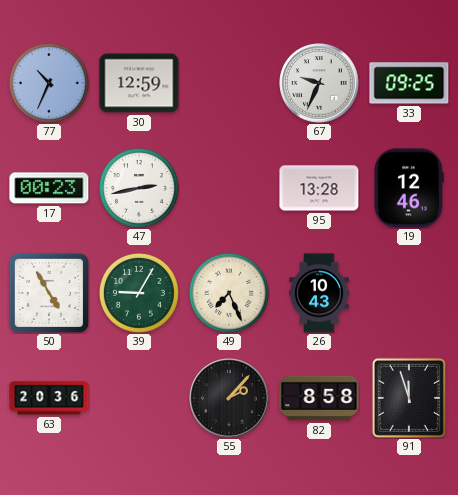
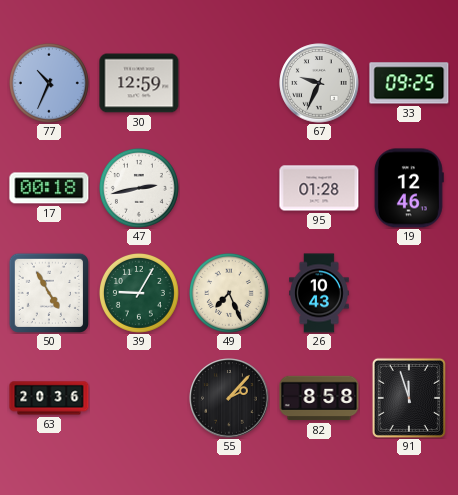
17: 00:23 -> 00:18 (49, 188)
95: 13:28 -> 01:28 (319, 188)
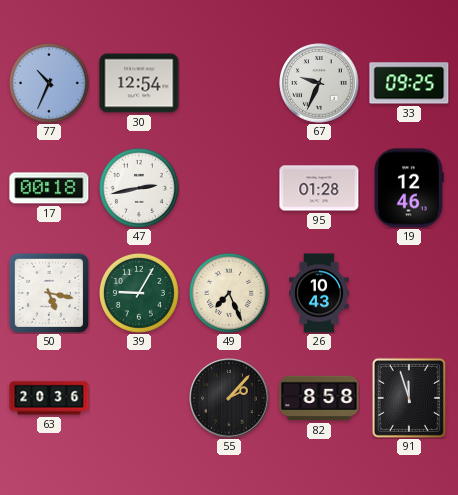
30: 12:59 -> 12:54 (139, 83)
50: 4:55 -> 5:17 (48, 292)
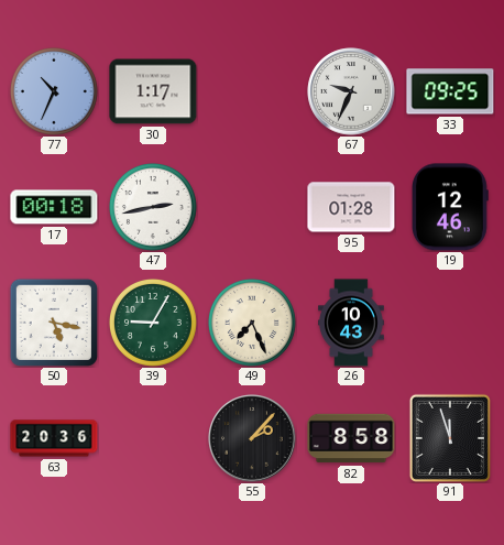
30: 12:54 -> 1:17 (153, 91)
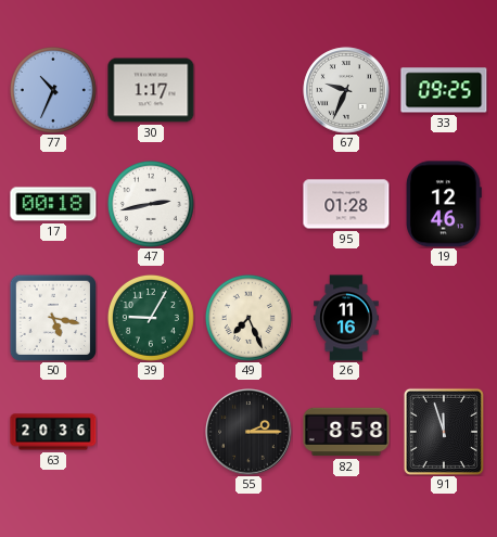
26: 10:43 -> 11:16 (347, 318)
55: 2:07 -> 2:15 (248, 432)
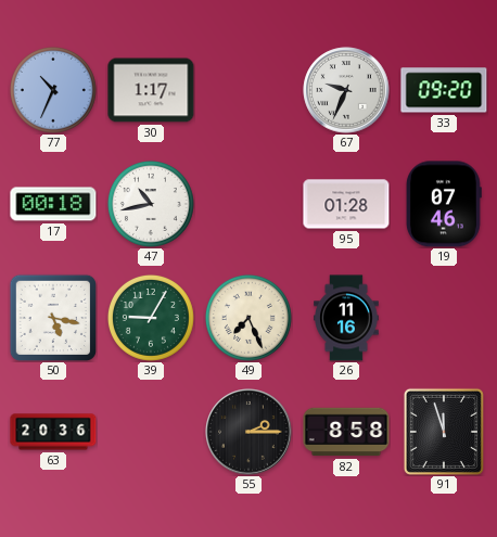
33: 09:25 -> 09:20 (444, 90)
47: 2:43 -> 10:43 (151, 204)
19: 12:46 -> 07:46 (444, 204)
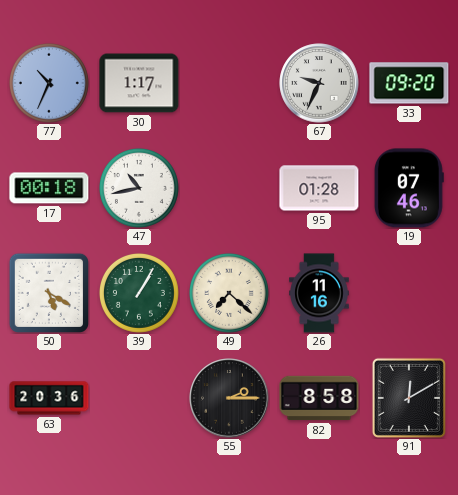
50: 5:17 -> 5:20 (48, 292)
39: 9:05 -> 1:05 (139, 293)
49: 7:26 -> 7:22 (229, 293)
91: 11:57 -> 12:10 (409, 398)
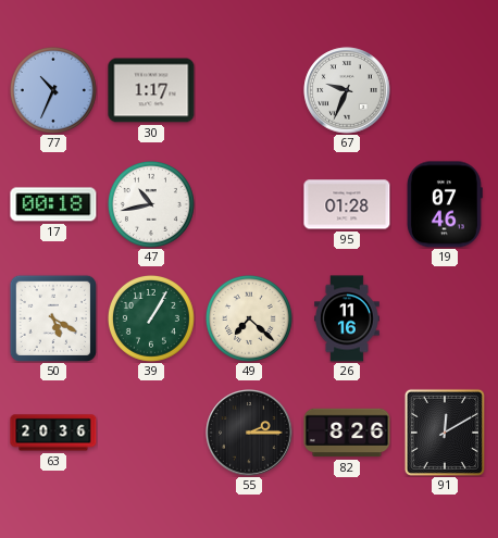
33: 09:20 -> none (409, 83)
82: 8:58 -> 8:26 (347, 433)
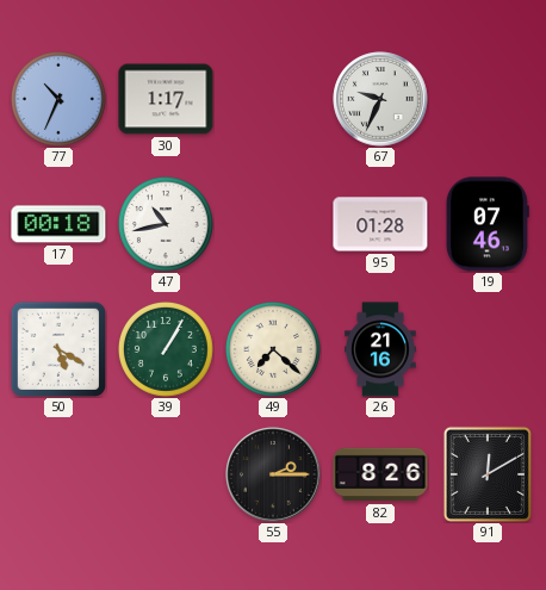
26: 11:16 -> 21:16 (381, 349)
63: 20:36 -> none (53, 433)
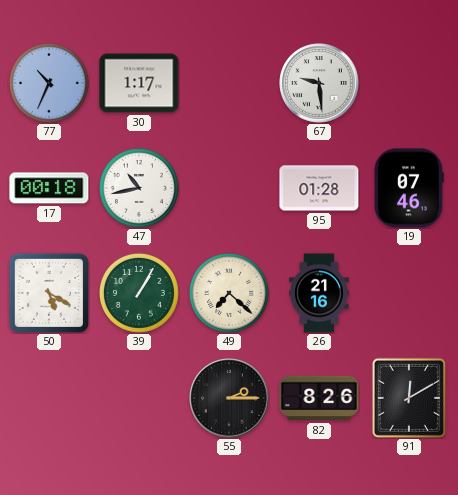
67: 9:34 -> 9:29 (319, 83)
